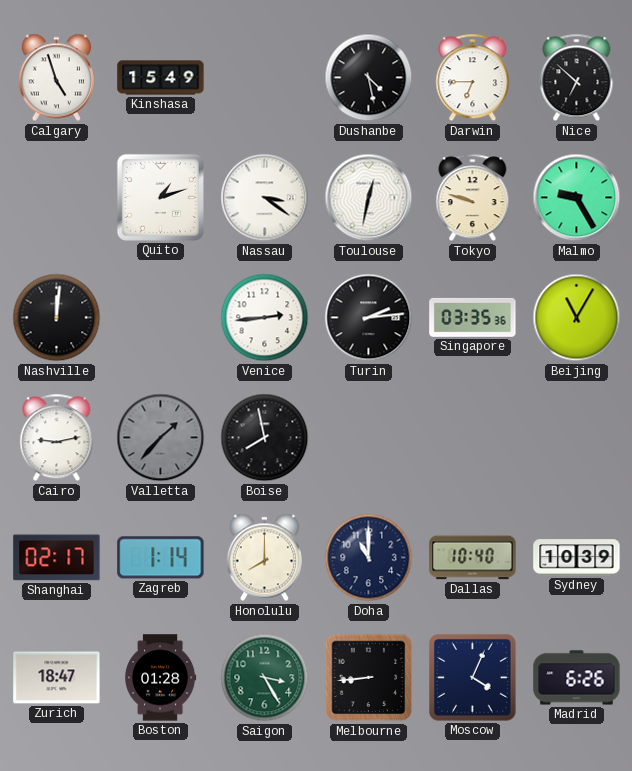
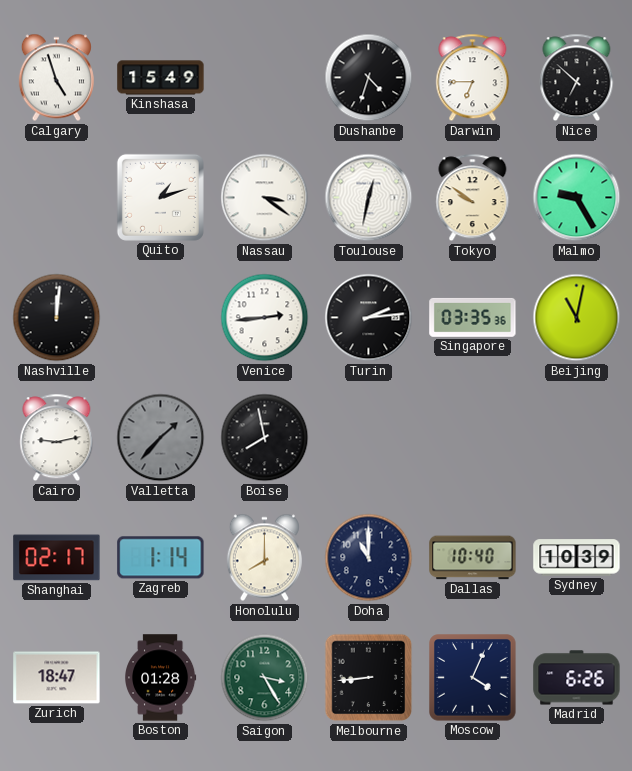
Dushanbe: 4:28 -> 4:33 (369, 78)
Tokyo: 9:48 -> 9:51 (473, 198)
Beijing: 11:05 -> 11:02 (577, 318)
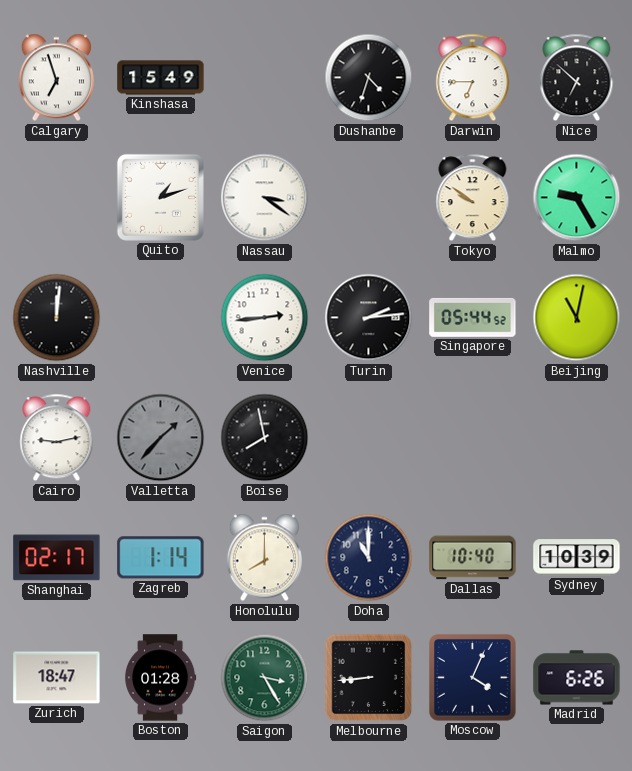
Calgary: 4:57 -> 6:57 (56, 78)
Toulouse: 12:32 -> none (369, 198)
Singapore: 03:35 -> 05:44 (473, 317)
